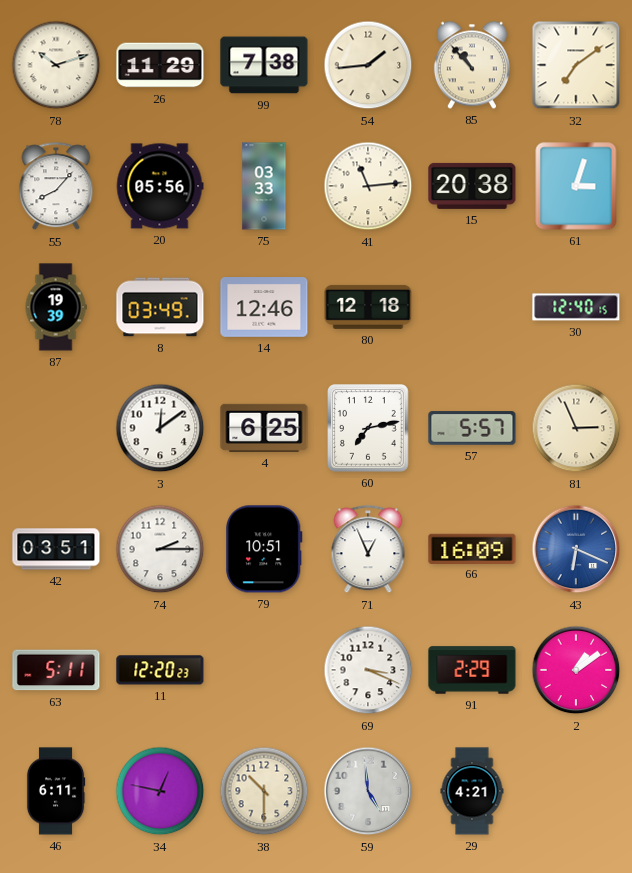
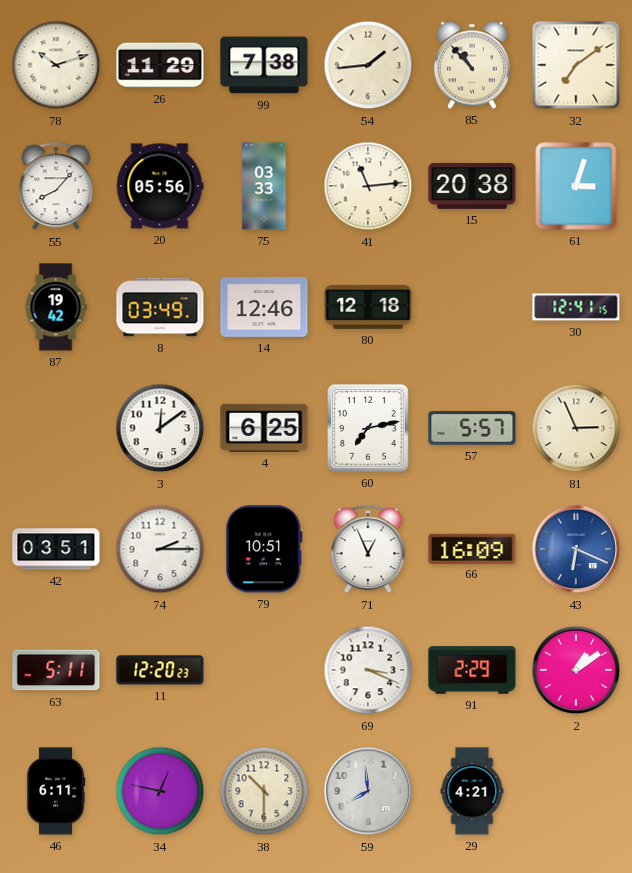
87: 19:39 -> 19:42 (56, 307)
30: 12:40 -> 12:41 (576, 307)
59: 4:59 -> 7:59 (368, 791)
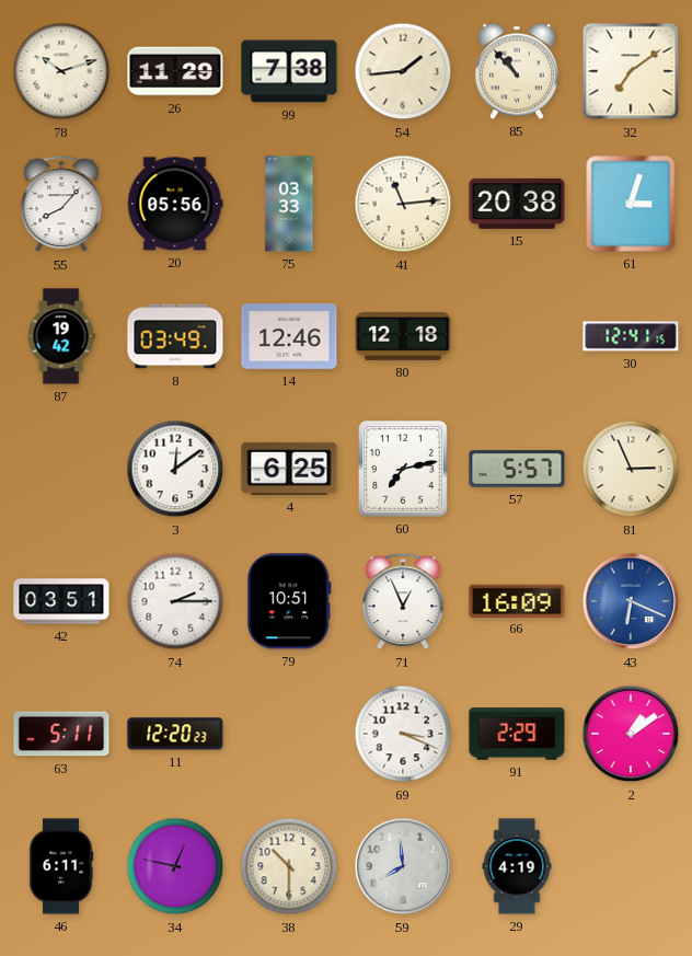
29: 4:21 -> 4:19 (517, 866)
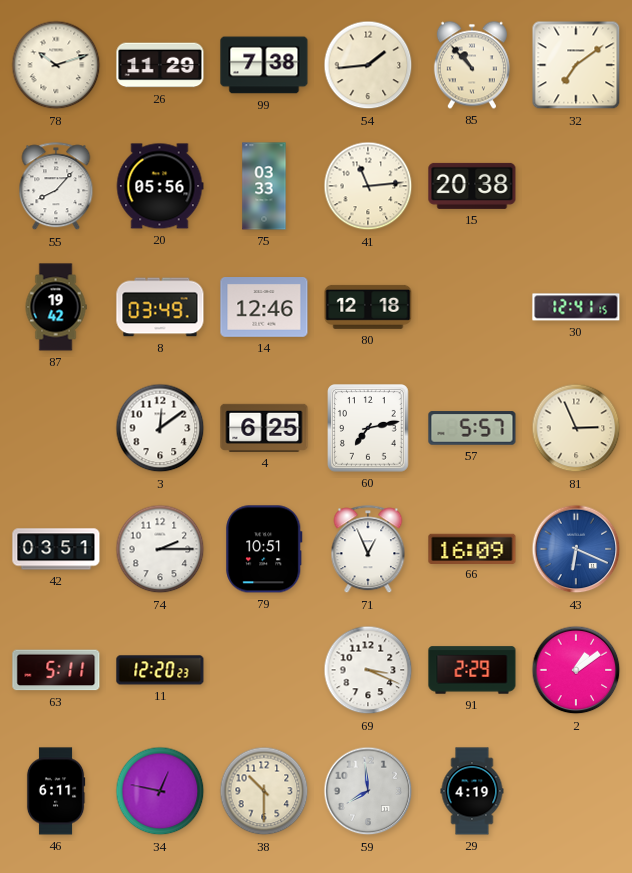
61: 3:03 -> none (631, 204)
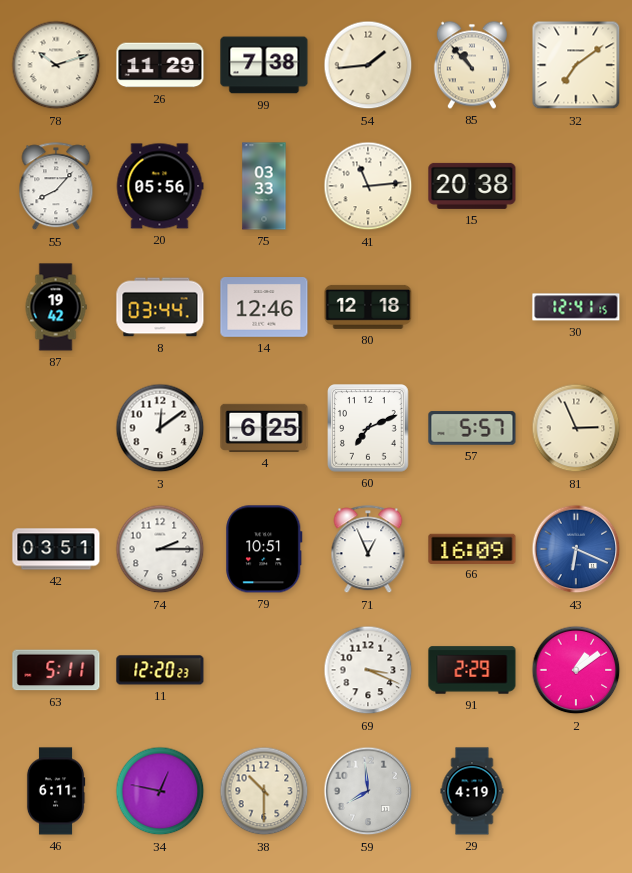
8: 03:49 -> 03:44 (160, 307)
60: 7:13 -> 7:11 (369, 429)
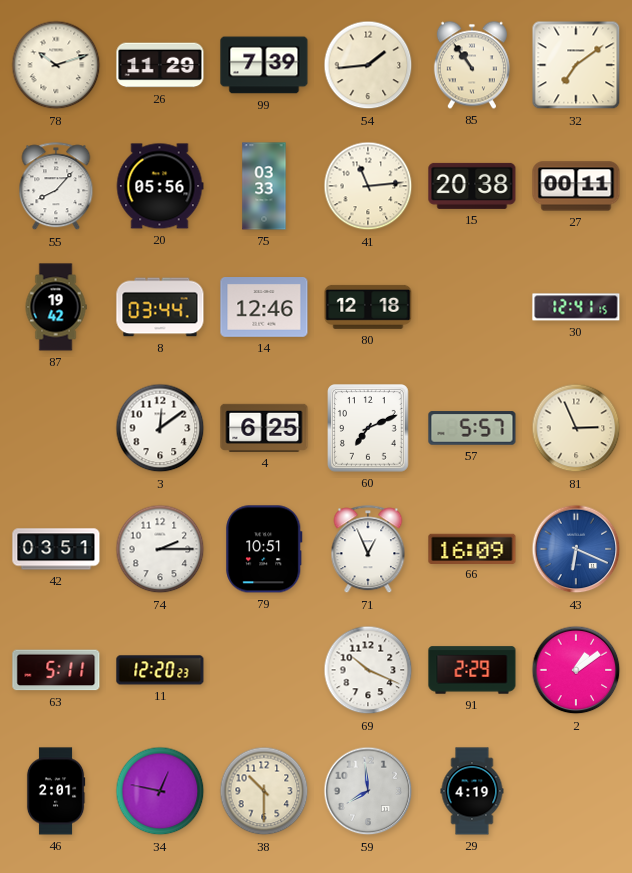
99: 7:38 -> 7:39 (264, 65)
85: 10:53 -> 10:54 (472, 65)
27: none -> 00:11 (576, 186)
69: 3:19 -> 10:19 (368, 670)
46: 6:11 -> 2:01 (56, 791)
